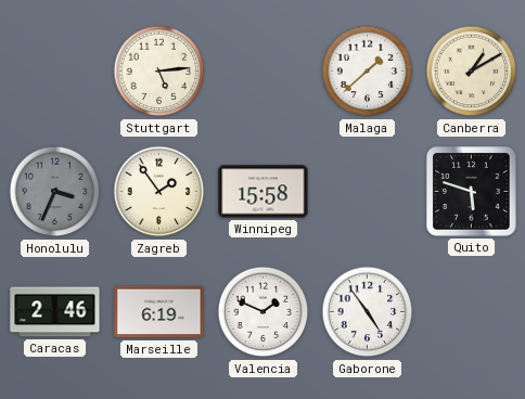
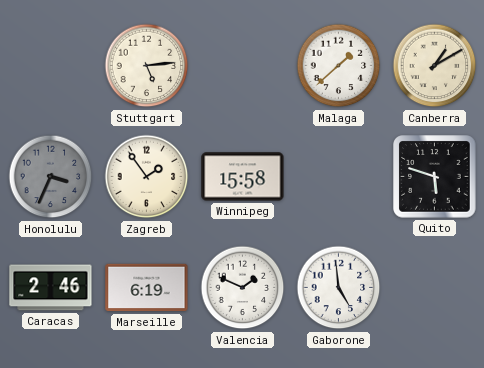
Gaborone: 4:54 -> 4:59 (339, 288)
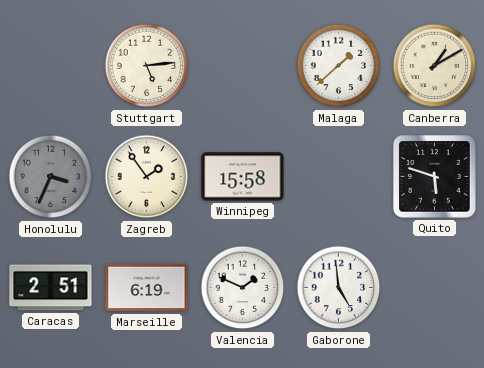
Caracas: 2:46 -> 2:51 (51, 288)
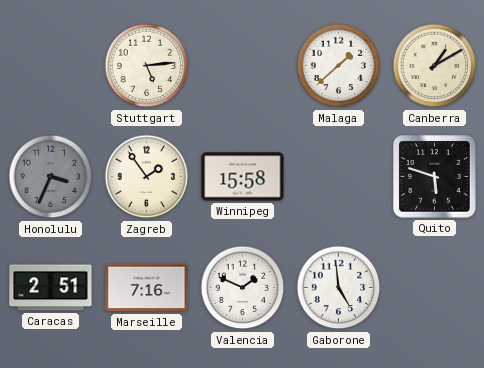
Marseille: 6:19 -> 7:16 (147, 288)
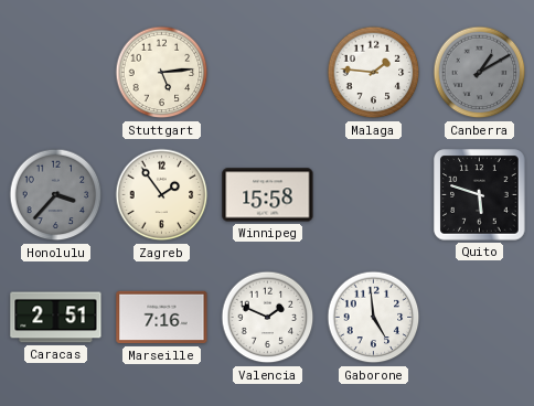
Malaga: 1:38 -> 1:46 (374, 73)
Canberra dial: cream -> grey (480, 73)
Honolulu: 3:34 -> 3:37 (56, 195)
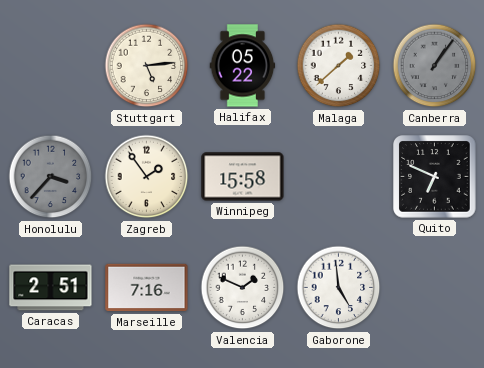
Halifax: none -> 05:22 (243, 66)
Malaga: 1:46 -> 1:38 (339, 66)
Canberra: 1:10 -> 1:06 (435, 66)
Quito: 5:48 -> 6:49 (435, 177)
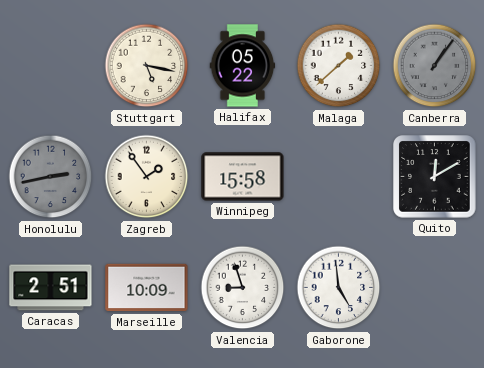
Stuttgart: 5:14 -> 5:17 (147, 66)
Honolulu: 3:37 -> 2:43 (51, 177)
Quito: 6:49 -> 12:10 (435, 177)
Marseille: 7:16 -> 10:09 (147, 288)
Valencia: 1:49 -> 8:57 (243, 288)
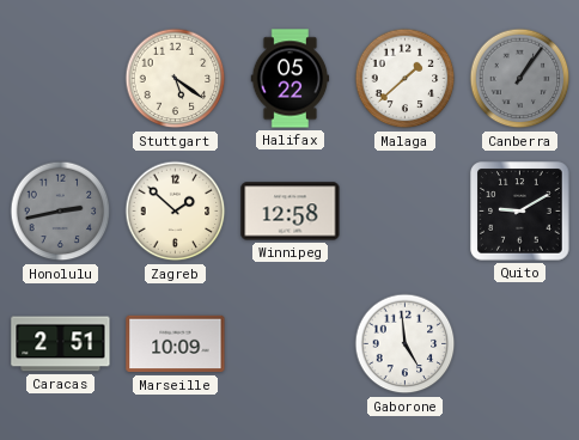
Stuttgart: 5:17 -> 5:21 (176, 79)
Zagreb: 1:54 -> 1:52 (176, 212)
Winnipeg: 15:58 -> 12:58 (291, 212)
Quito: 12:10 -> 9:10 (520, 212)
Valencia: 8:57 -> none (243, 288)
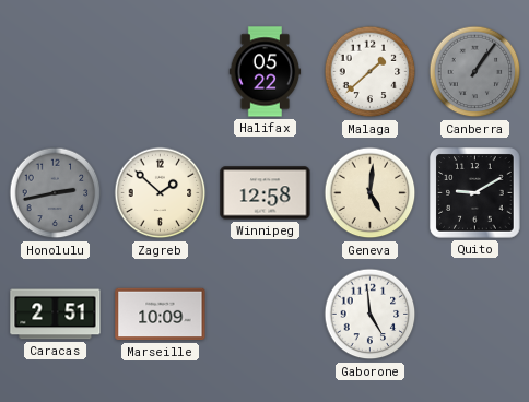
Stuttgart: 5:21 -> none (176, 79)
Geneva: none -> 5:01 (371, 193)
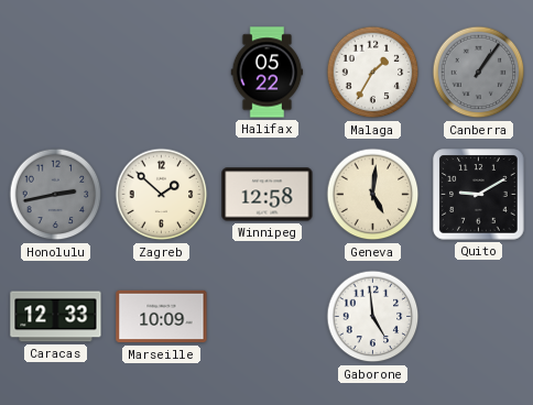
Malaga: 1:38 -> 1:35 (373, 73)
Caracas: 2:51 -> 12:33 (56, 317)
